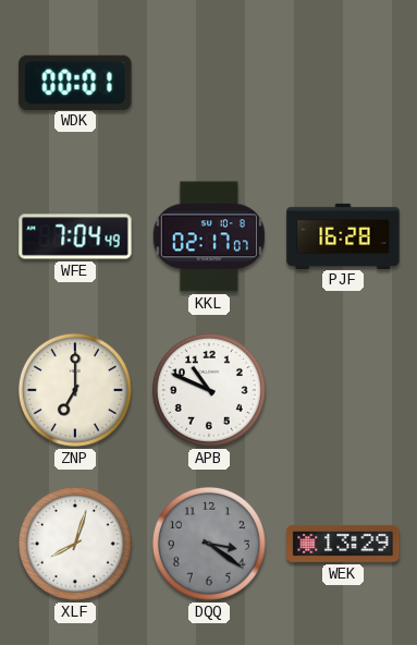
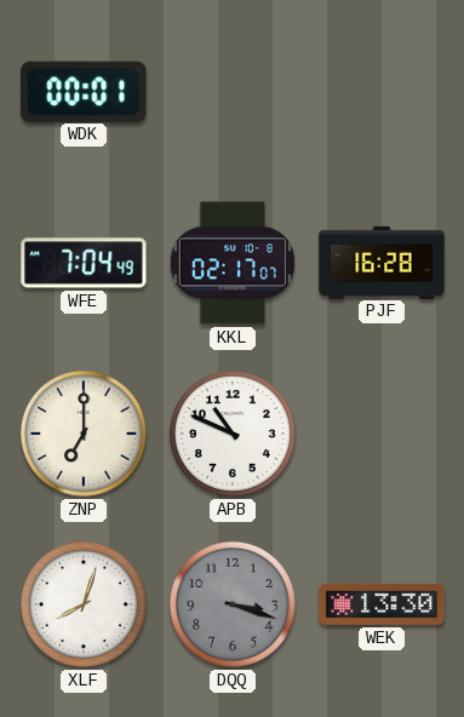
DQQ: 3:21 -> 3:18 (233, 604)
WEK: 13:29 -> 13:30 (382, 604)
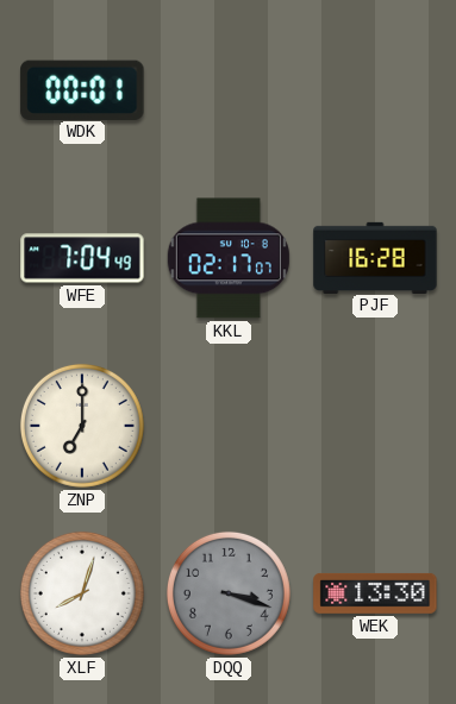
APB: 10:49 -> none (233, 434)
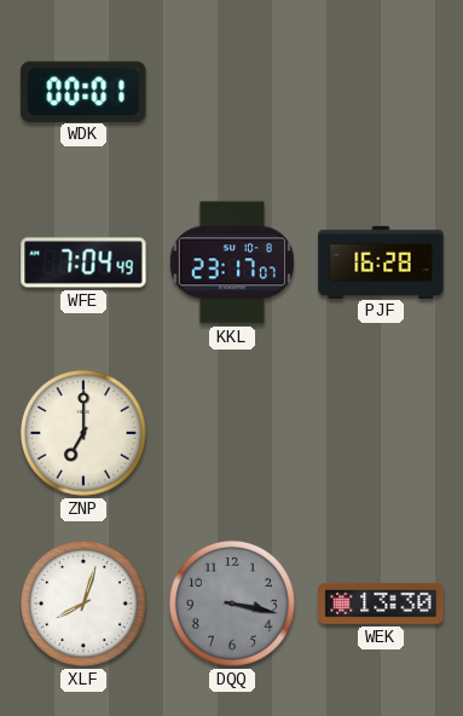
KKL: 02:17 -> 23:17 (232, 262)
DQQ: 3:18 -> 3:17 (232, 604)
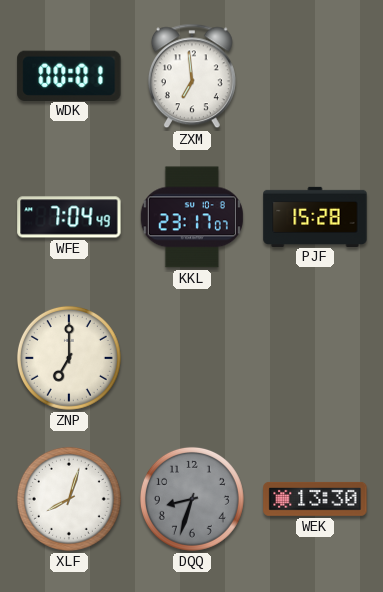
ZXM: none -> 6:59 (192, 76)
PJF: 16:28 -> 15:28 (315, 216)
DQQ: 3:17 -> 8:33 (192, 499)
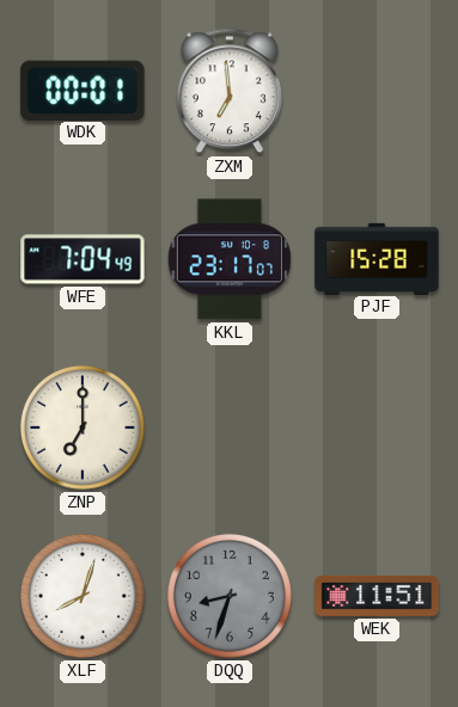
WEK: 13:30 -> 11:51 (377, 596)
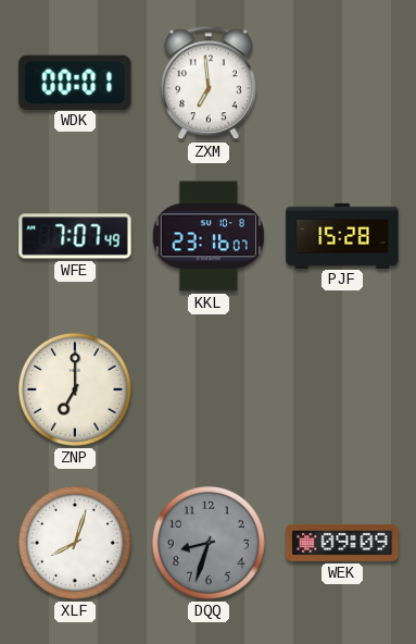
WFE: 7:04 -> 7:07 (75, 236)
KKL: 23:17 -> 23:16 (209, 236)
WEK: 11:51 -> 09:09 (342, 543)
